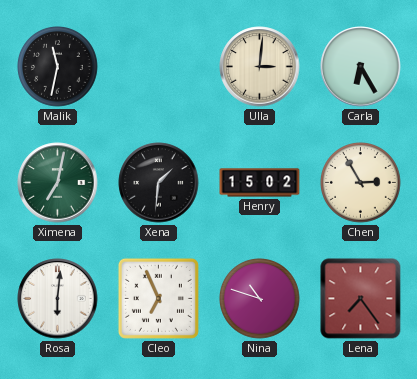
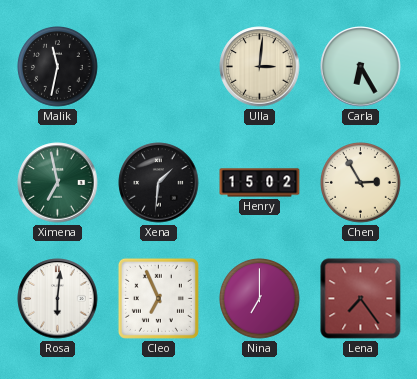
Ximena: 7:02 -> 6:58 (58, 183)
Nina: 10:48 -> 7:00 (260, 299)
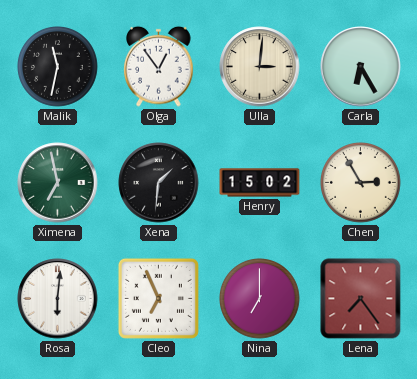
Olga: none -> 12:54 (159, 66)
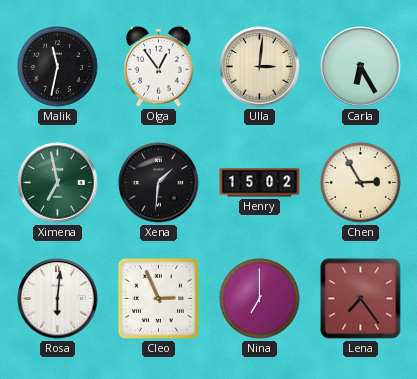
Cleo: 6:56 -> 2:56 (158, 298)
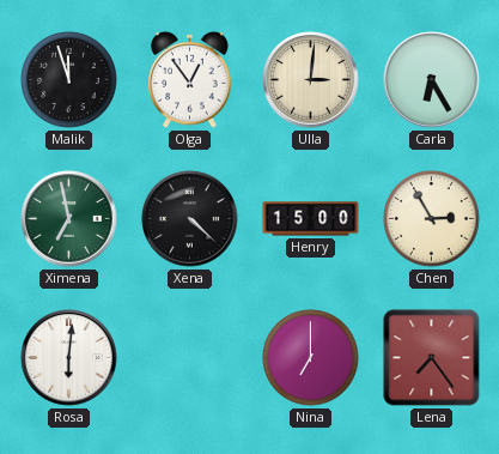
Malik: 11:32 -> 11:57 (69, 80)
Xena: 1:31 -> 4:22 (190, 219)
Henry: 15:02 -> 15:00 (311, 219)
Cleo: 2:56 -> none (158, 298)
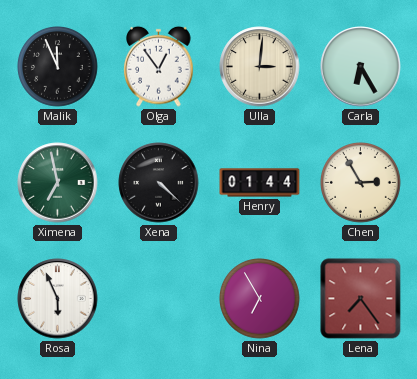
Malik: 11:57 -> 11:56 (58, 67)
Henry: 15:00 -> 01:44 (260, 183)
Rosa: 6:01 -> 5:56 (58, 299)
Nina: 7:00 -> 6:55 (260, 299)
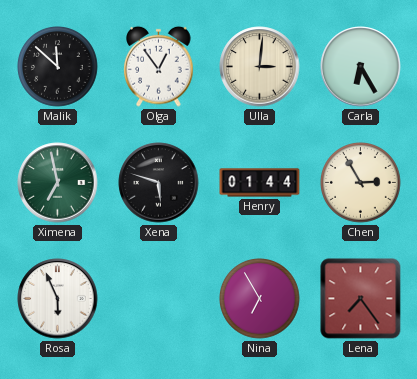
Malik: 11:56 -> 11:52 (58, 67)
Xena: 4:22 -> 5:48 (159, 183)
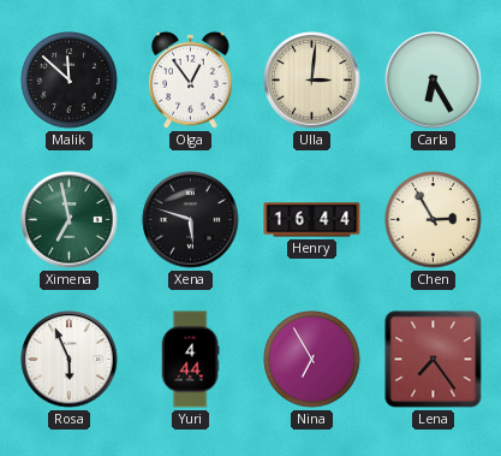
Henry: 01:44 -> 16:44 (312, 220)
Yuri: none -> 4:44 (190, 360)
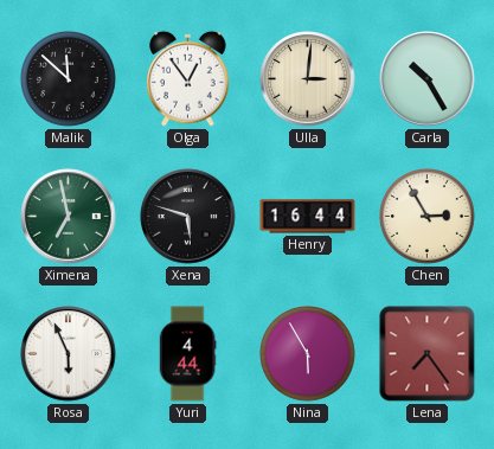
Carla: 6:25 -> 10:25 (428, 79)
Nina: 6:55 -> 5:55 (308, 354)
